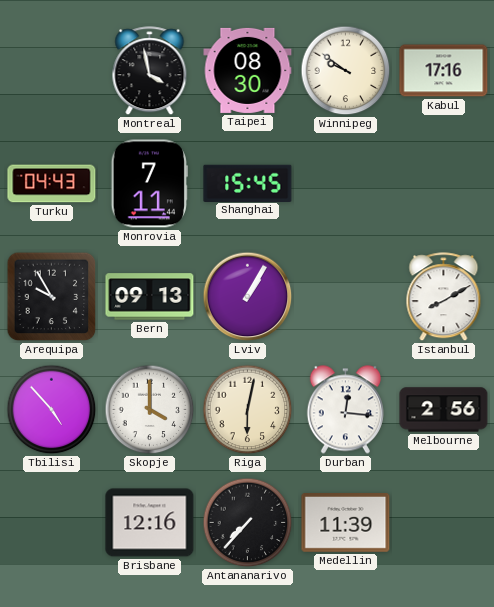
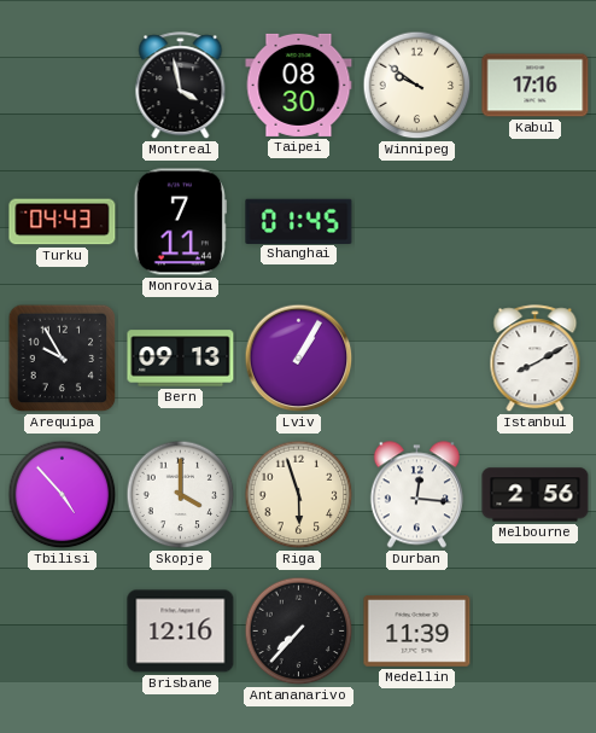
Shanghai: 15:45 -> 01:45 (299, 221)
Riga: 6:02 -> 5:57 (299, 495)
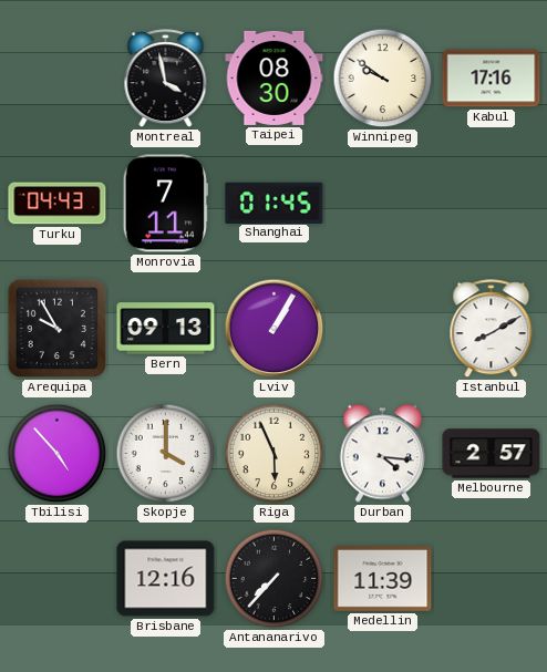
Riga: 5:57 -> 5:56 (275, 454)
Durban: 12:16 -> 4:16 (382, 454)
Melbourne: 2:56 -> 2:57 (492, 454)
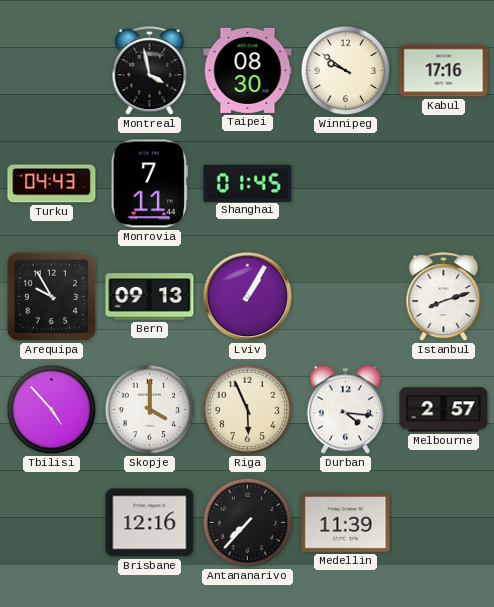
Istanbul: 8:10 -> 8:12 (444, 297)
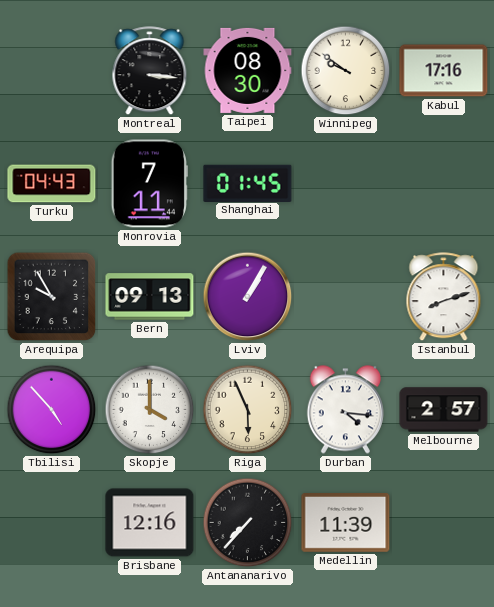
Montreal: 3:58 -> 3:16 (150, 71)
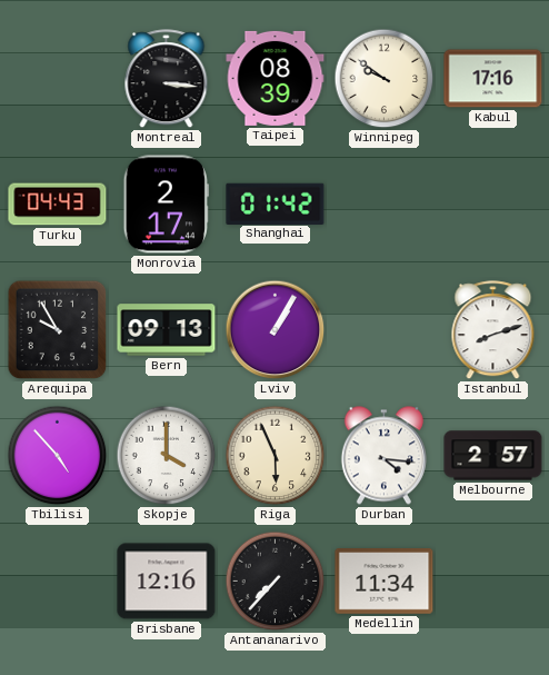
Taipei: 08:30 -> 08:39 (276, 78)
Monrovia: 7:11 -> 2:17 (166, 205)
Shanghai: 01:45 -> 01:42 (276, 204)
Medellin: 11:39 -> 11:34 (385, 582)
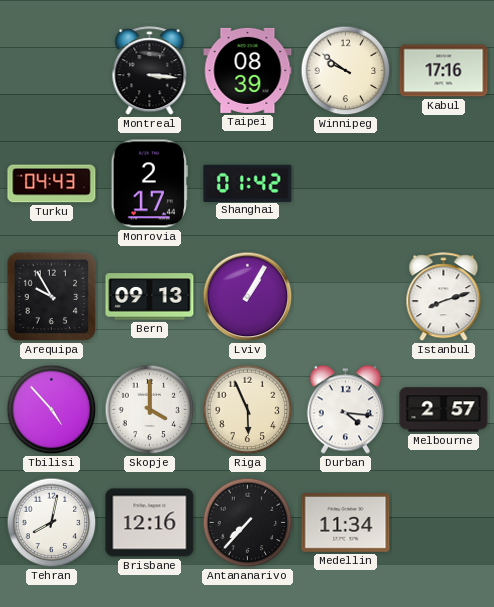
Tehran: none -> 8:02 (52, 523)
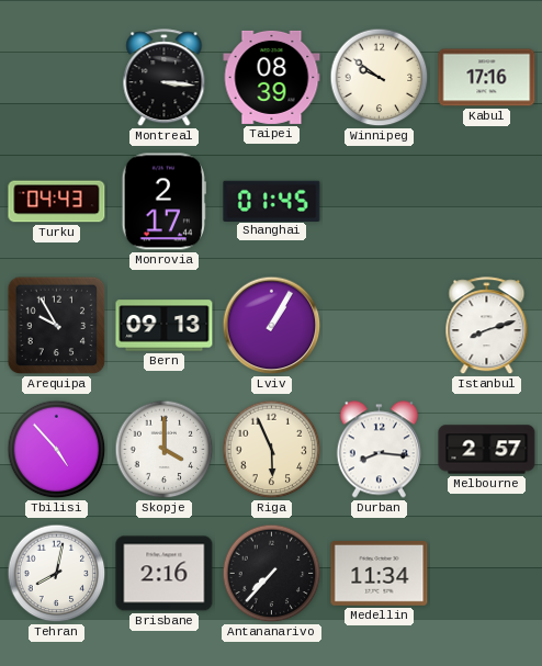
Shanghai: 01:42 -> 01:45 (272, 201)
Durban: 4:16 -> 8:16 (379, 450)
Brisbane: 12:16 -> 2:16 (165, 574)
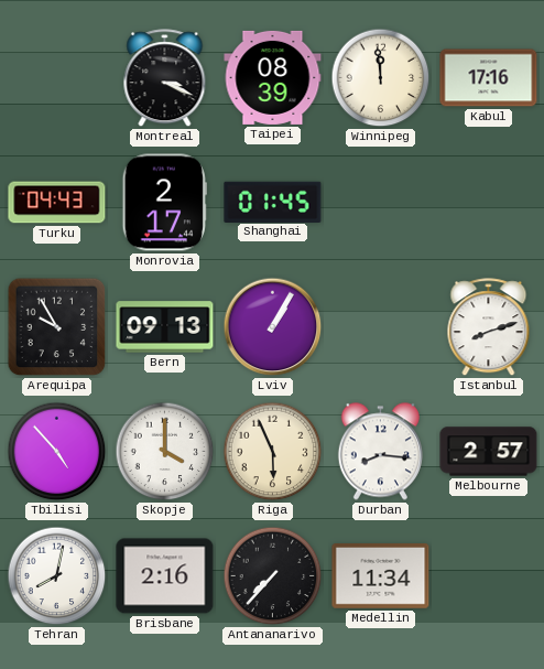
Montreal: 3:16 -> 3:19 (165, 78)
Winnipeg: 9:51 -> 11:59 (381, 78)
